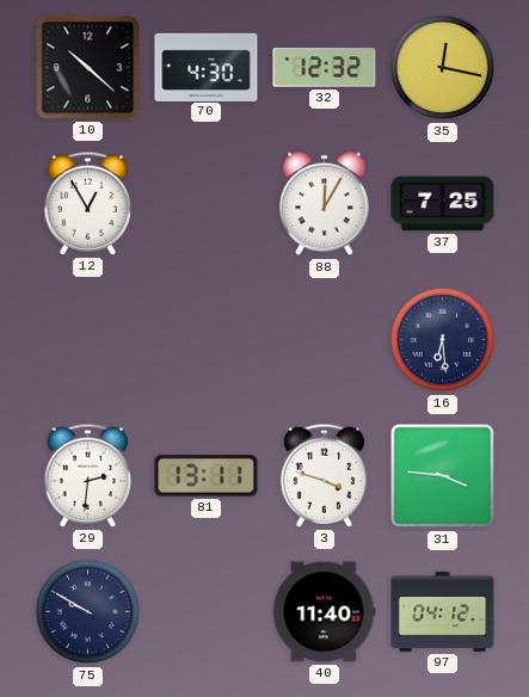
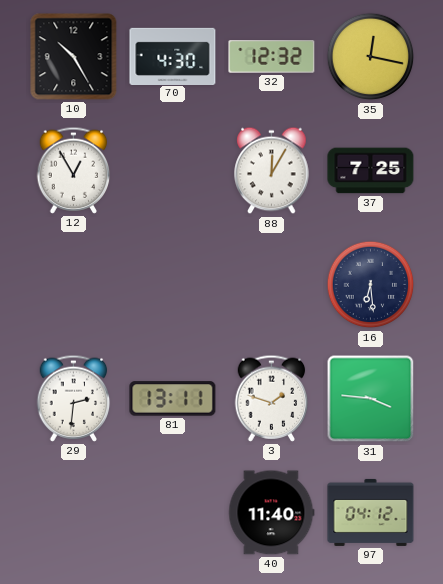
10: 10:22 -> 10:25 (74, 57)
3: 3:48 -> 1:48 (272, 398)
75: 9:50 -> none (88, 612)
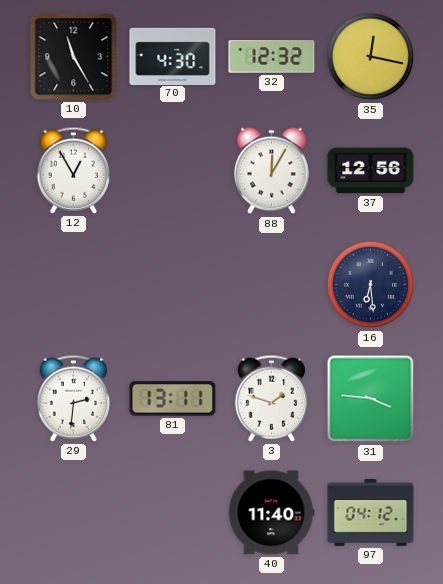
10: 10:25 -> 11:25 (74, 57)
37: 7:25 -> 12:56 (371, 171)
